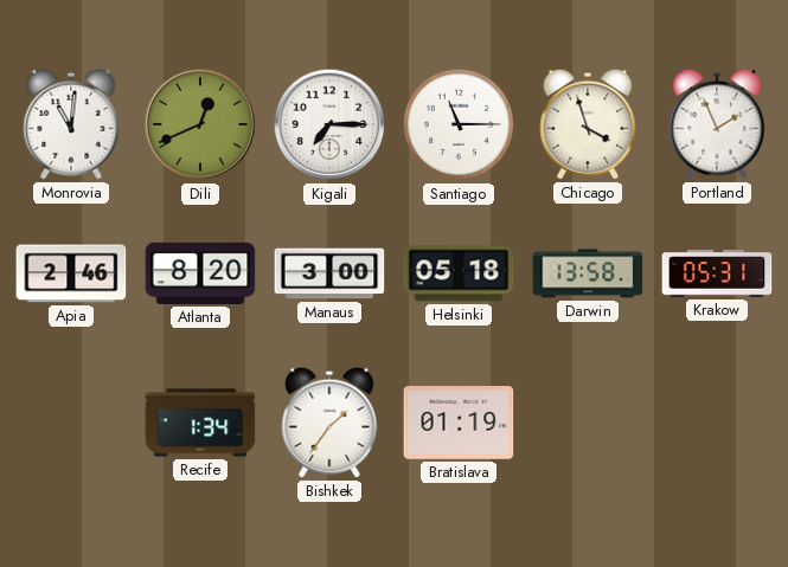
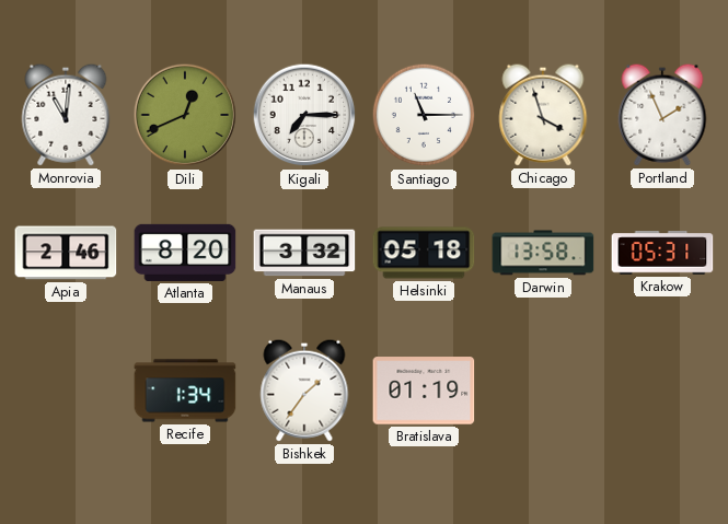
Manaus: 3:00 -> 3:32 (304, 253)
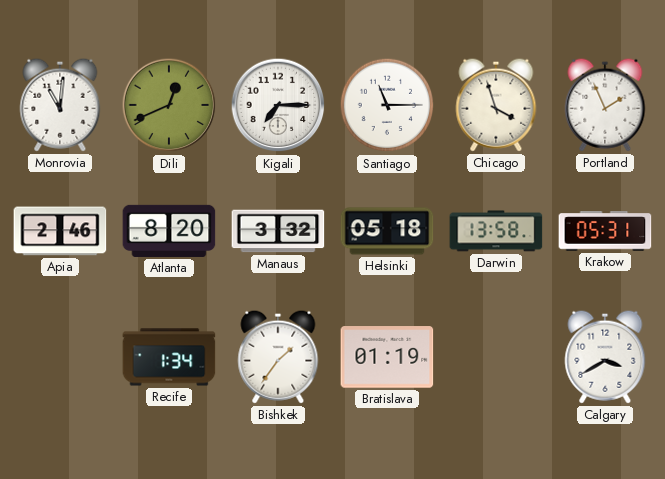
Calgary: none -> 3:40 (605, 357)
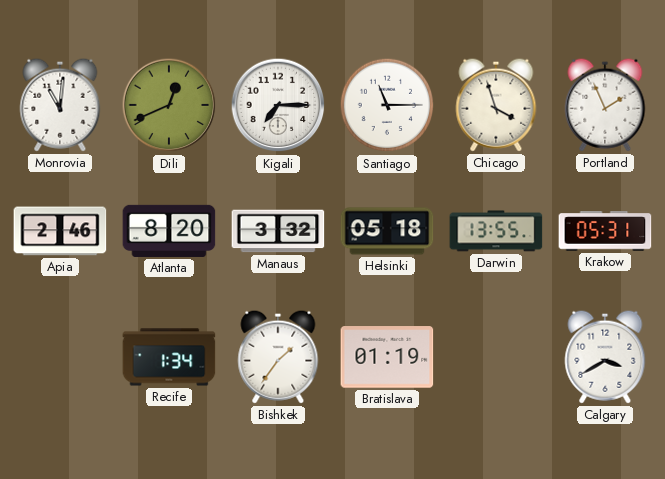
Darwin: 13:58 -> 13:55 (496, 231)
